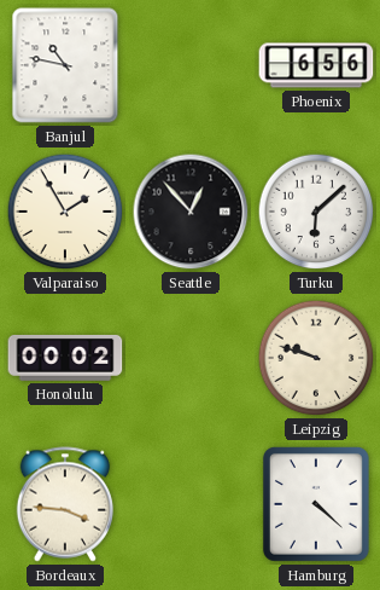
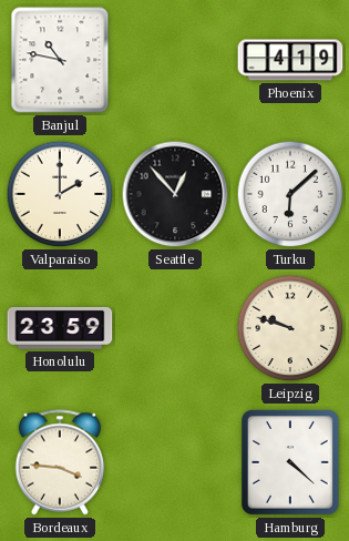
Phoenix: 6:56 -> 4:19 (290, 60)
Valparaiso: 1:55 -> 2:00 (60, 194)
Honolulu: 00:02 -> 23:59 (60, 328)
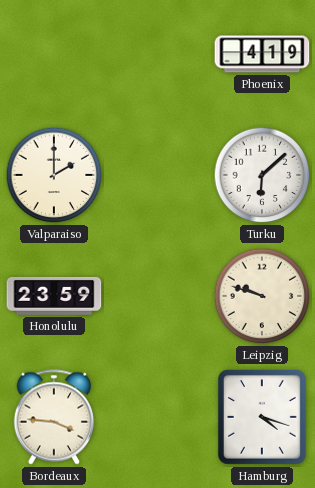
Banjul: 10:47 -> none (60, 60)
Seattle: 12:53 -> none (175, 194)
Hamburg: 4:22 -> 4:18 (262, 417)
